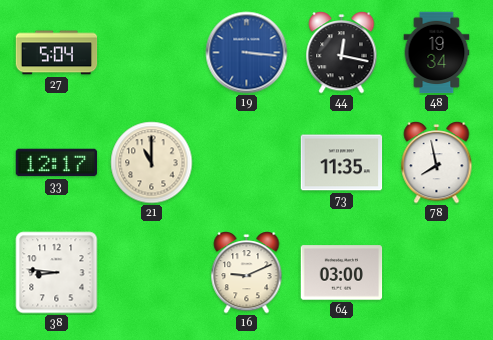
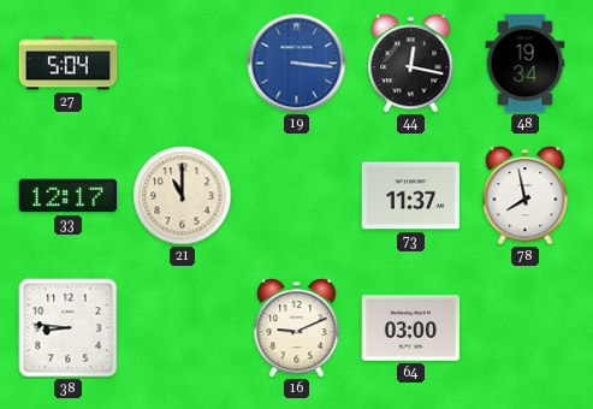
73: 11:35 -> 11:37 (411, 196)
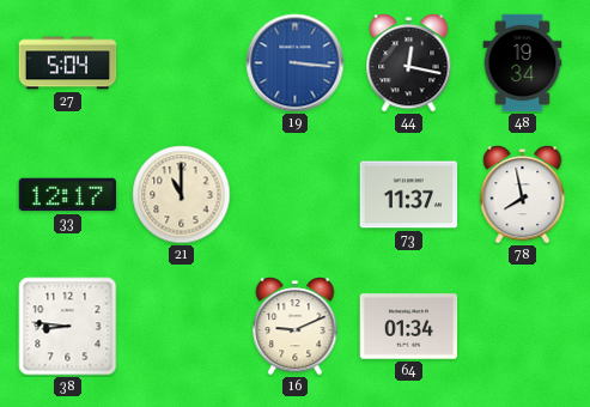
64: 03:00 -> 01:34 (409, 327)
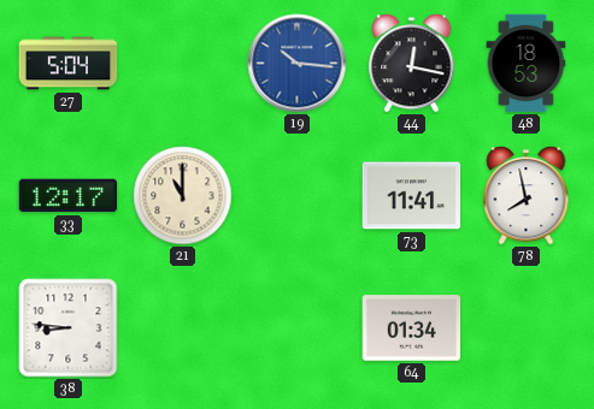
19: 3:16 -> 10:16 (298, 64)
48: 19:34 -> 18:53 (527, 64)
73: 11:37 -> 11:41 (412, 196)
16: 9:11 -> none (296, 327)
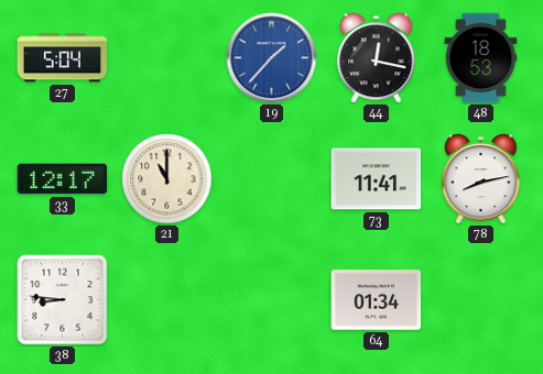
19: 10:16 -> 1:37 (272, 58)
78: 7:58 -> 8:13 (481, 179)
